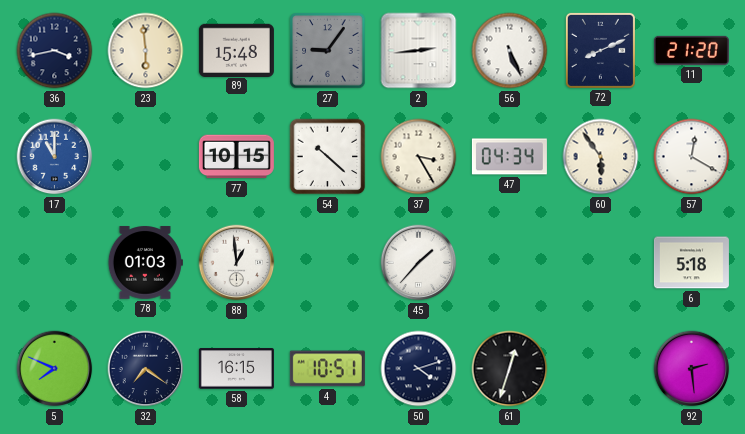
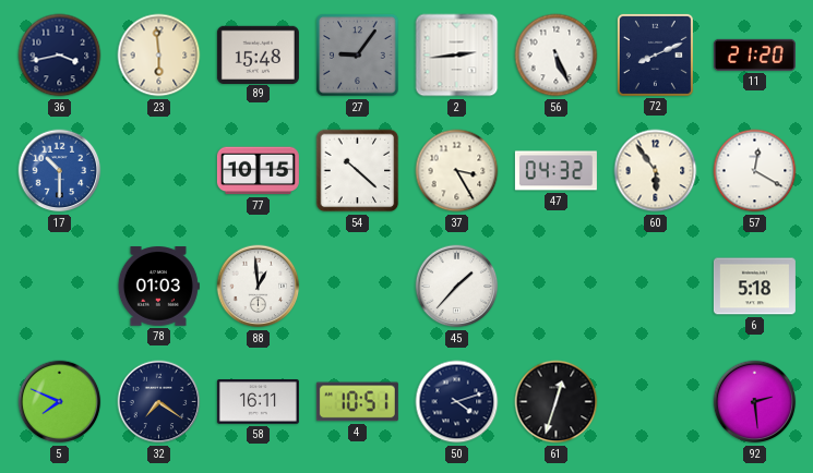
17: 11:00 -> 10:30 (60, 171)
47: 04:34 -> 04:32 (555, 171)
58: 16:15 -> 16:11 (258, 402)
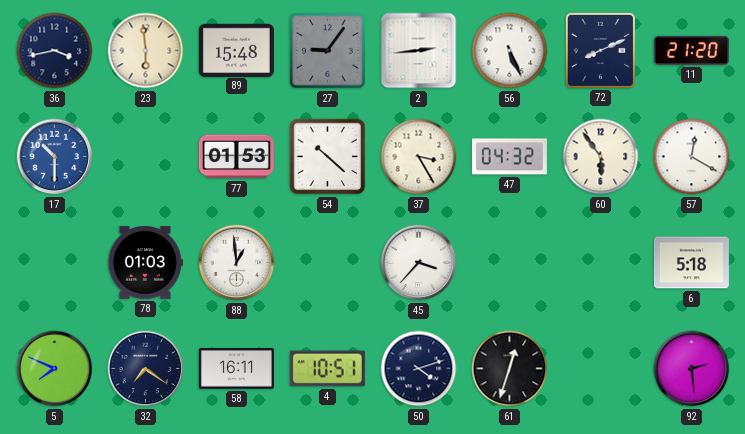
77: 10:15 -> 01:53 (236, 157)
45: 1:37 -> 3:37 (419, 263)
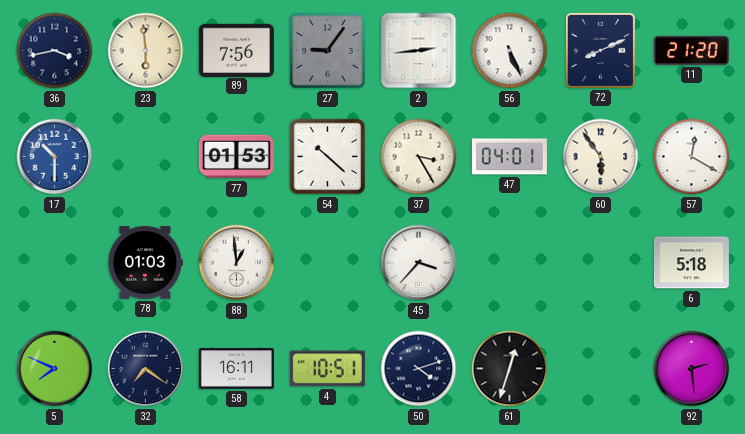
89: 15:48 -> 7:56 (236, 50)
47: 04:32 -> 04:01 (509, 157)
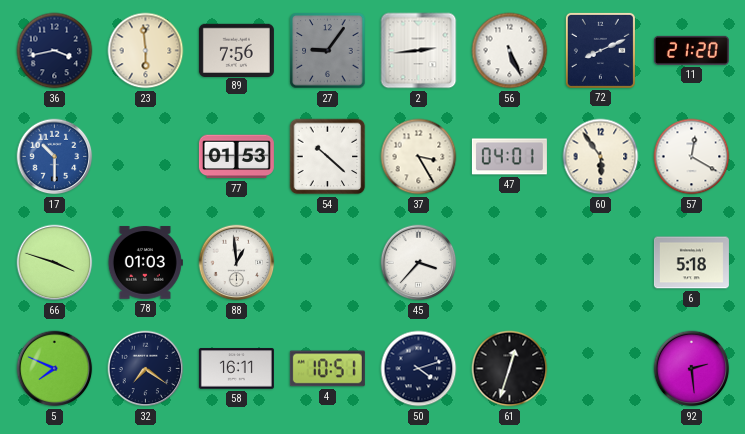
66: none -> 3:48 (55, 263)
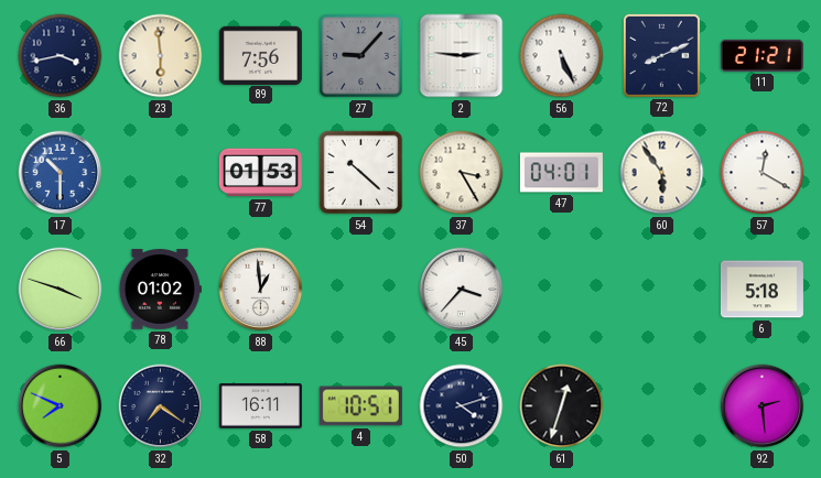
27: 9:06 -> 9:07 (361, 56)
2: 2:44 -> 2:46 (462, 56)
11: 21:20 -> 21:21 (761, 55)
78: 01:03 -> 01:02 (160, 290)
